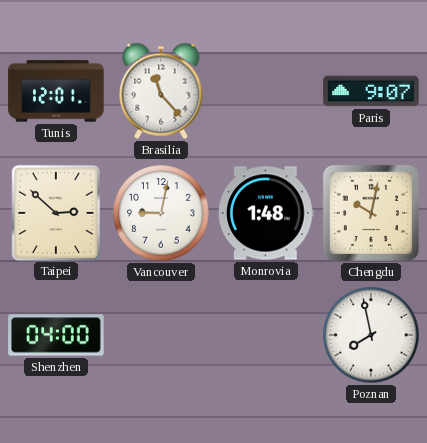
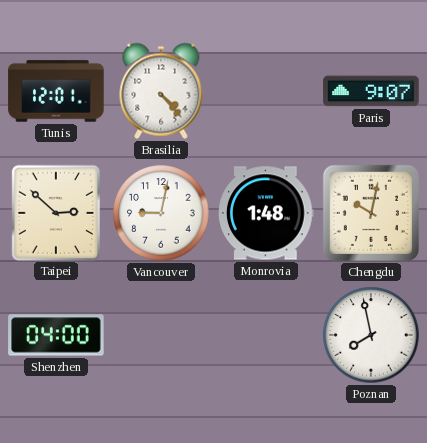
Brasilia: 11:23 -> 4:23 (161, 91)
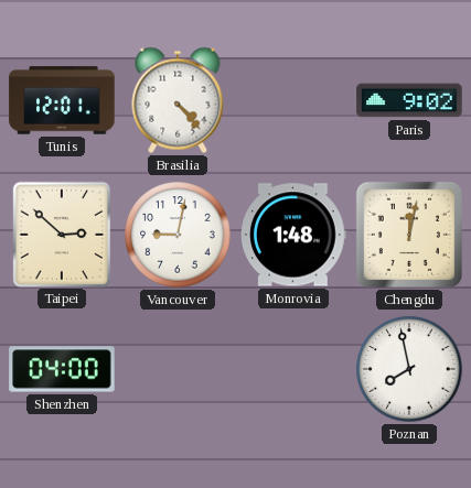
Paris: 9:07 -> 9:02 (409, 100)
Chengdu: 10:02 -> 12:02 (409, 235)
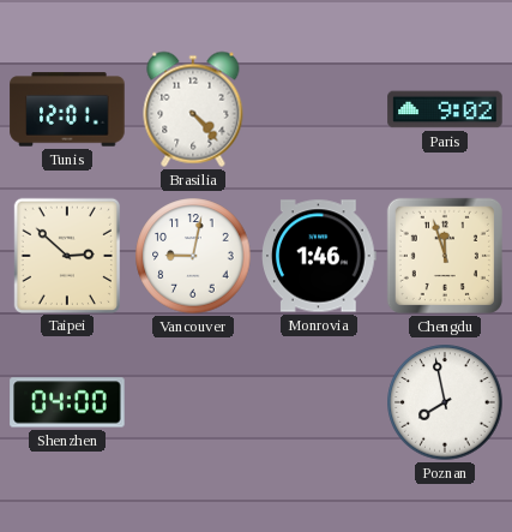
Monrovia: 1:48 -> 1:46 (320, 256)
Chengdu: 12:02 -> 11:57 (445, 256)
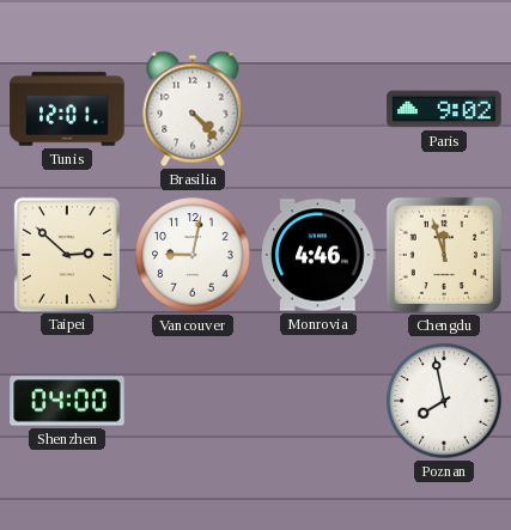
Monrovia: 1:46 -> 4:46 (320, 255)
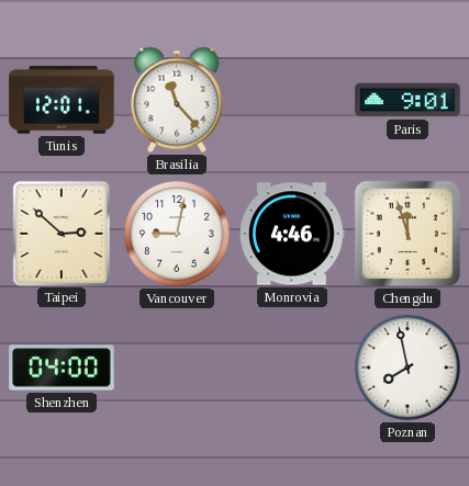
Brasilia: 4:23 -> 11:23 (177, 100)
Paris: 9:02 -> 9:01 (407, 100)
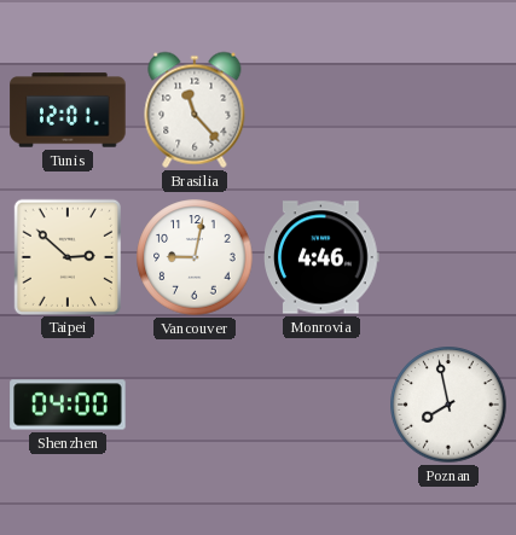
Paris: 9:01 -> none (407, 100)
Chengdu: 11:57 -> none (407, 234)
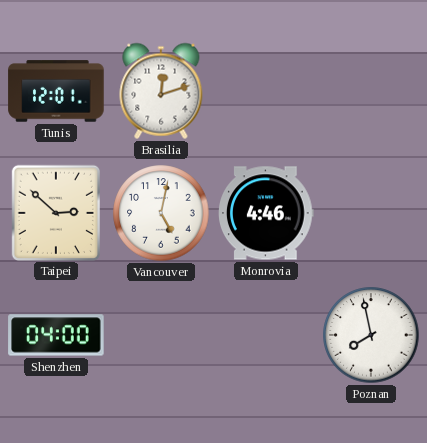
Brasilia: 11:23 -> 12:12 (161, 91)
Vancouver: 9:02 -> 5:02 (161, 213)
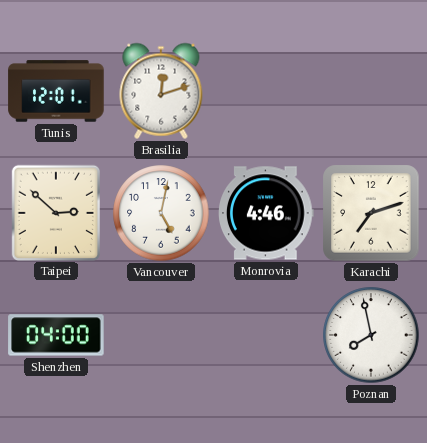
Karachi: none -> 7:12 (371, 213)
